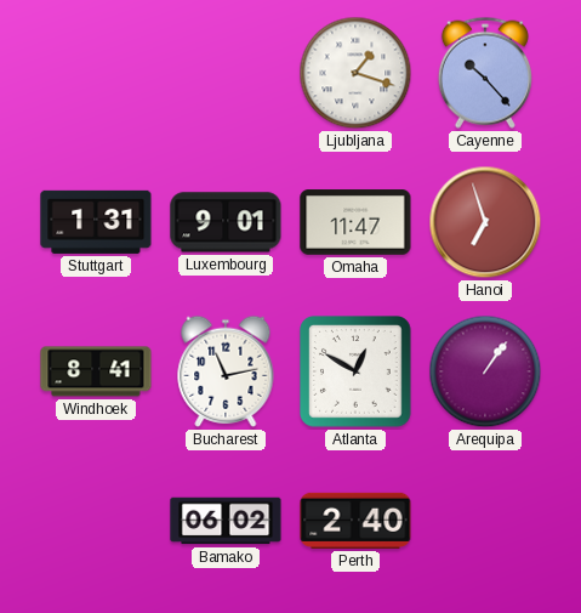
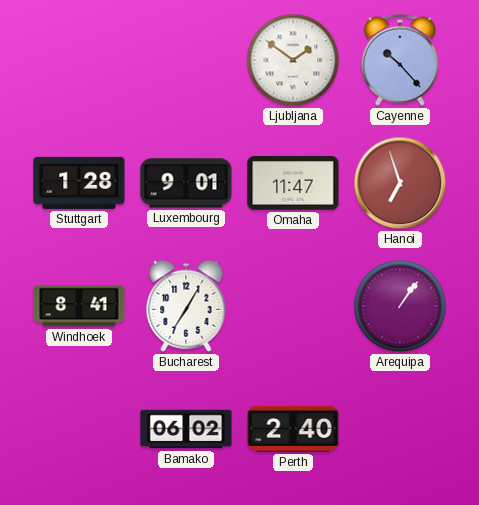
Ljubljana: 1:18 -> 1:51 (293, 60)
Stuttgart: 1:31 -> 1:28 (79, 183)
Bucharest: 11:13 -> 7:05 (186, 306)
Atlanta: 12:50 -> none (357, 373)
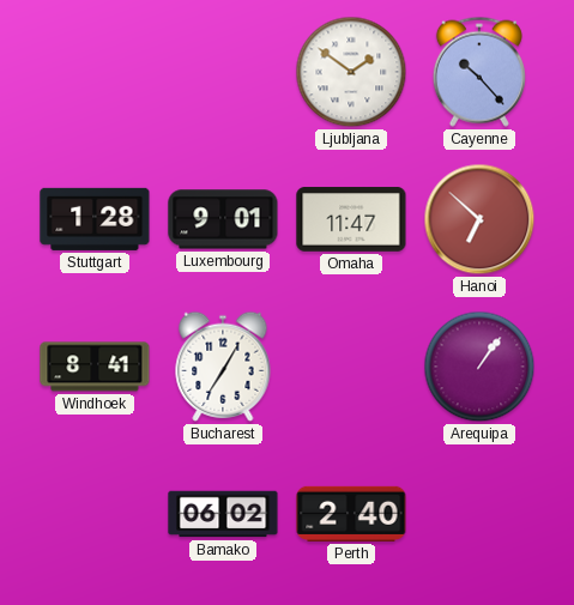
Hanoi: 6:57 -> 6:52 (479, 219)
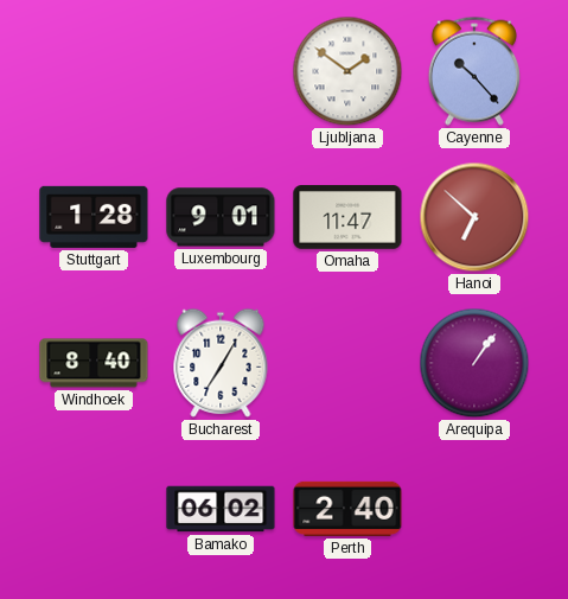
Windhoek: 8:41 -> 8:40 (94, 363)
